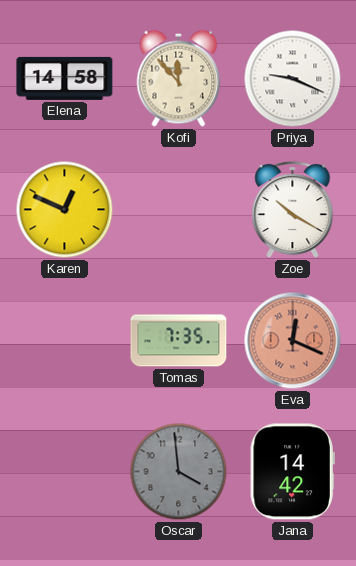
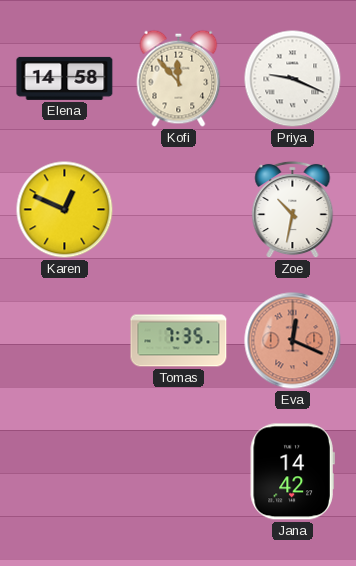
Zoe: 10:20 -> 10:32 (293, 210)
Oscar: 3:59 -> none (179, 472)
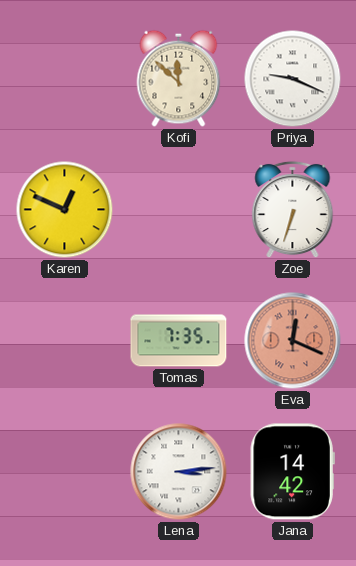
Elena: 14:58 -> none (65, 78)
Kofi: 11:53 -> 11:52 (179, 78)
Zoe: 10:32 -> 6:33 (293, 210)
Lena: none -> 3:14 (179, 472)
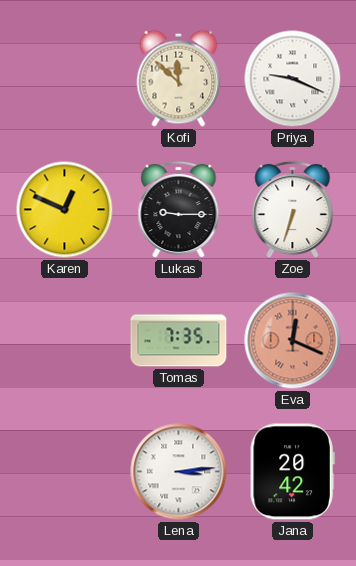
Lukas: none -> 9:15 (179, 210)
Jana: 14:42 -> 20:42 (292, 472)
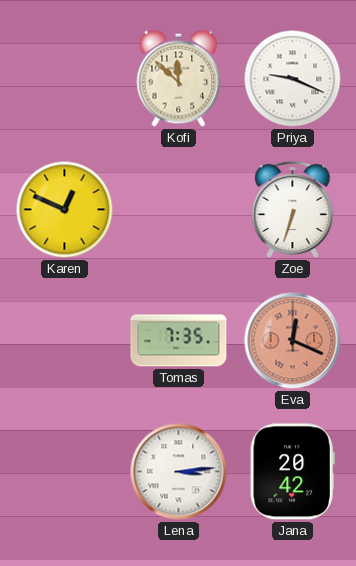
Lukas: 9:15 -> none (179, 210)
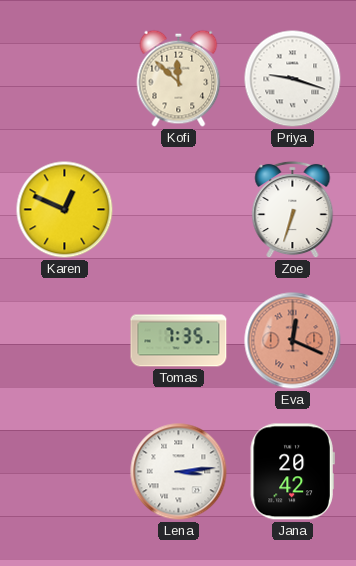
Priya: 9:19 -> 9:18 (293, 79)
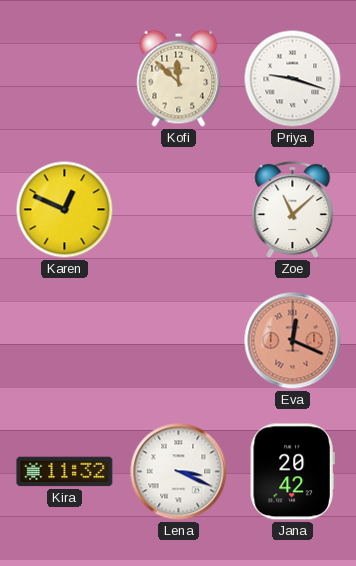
Zoe: 6:33 -> 11:08 (293, 210)
Tomas: 7:35 -> none (179, 341)
Kira: none -> 11:32 (65, 472)
Lena: 3:14 -> 3:19 (179, 472)
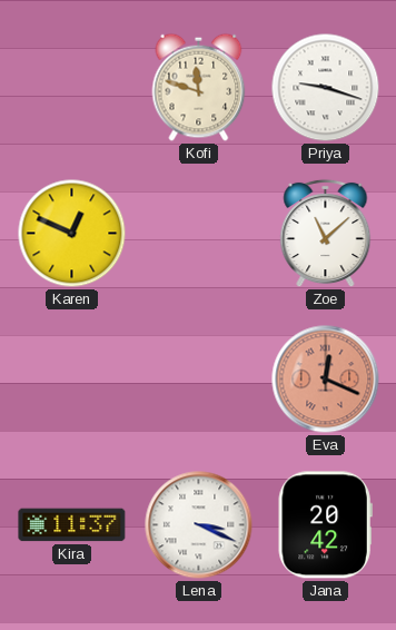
Kofi: 11:52 -> 11:48 (199, 87)
Kira: 11:32 -> 11:37 (72, 525)
